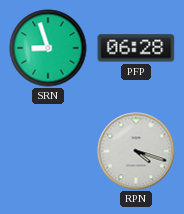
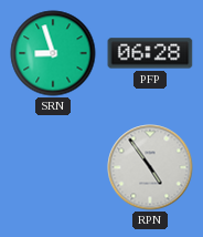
RPN: 4:18 -> 4:54 (150, 167)
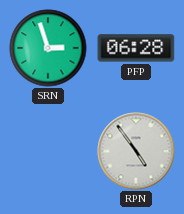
SRN: 8:57 -> 2:57 (48, 48)
